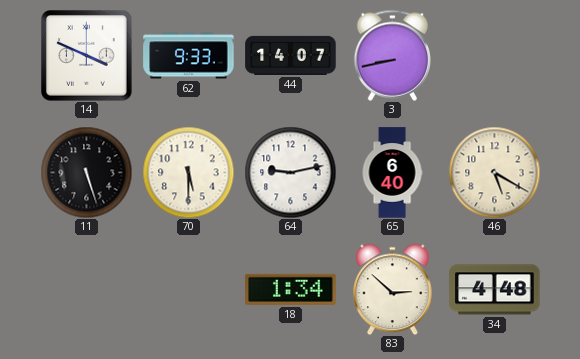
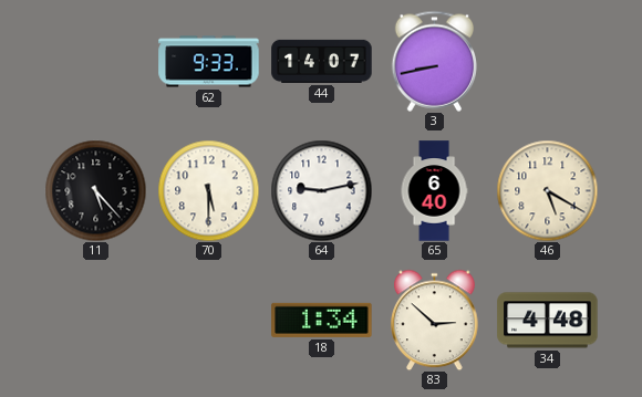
14: 3:49 -> none (87, 56)
11: 5:27 -> 5:23 (95, 190)
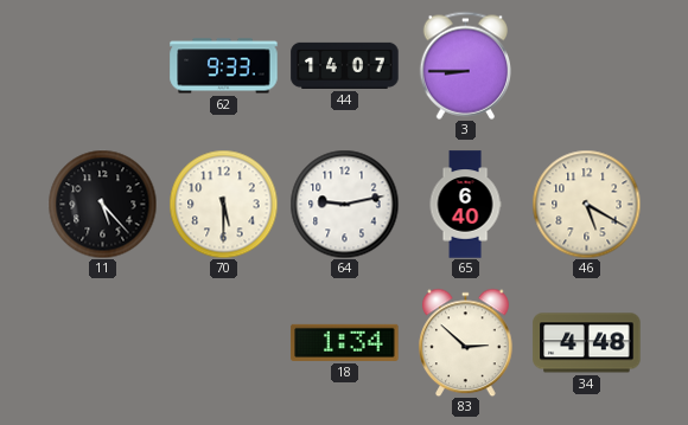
3: 8:43 -> 8:45 (466, 65)
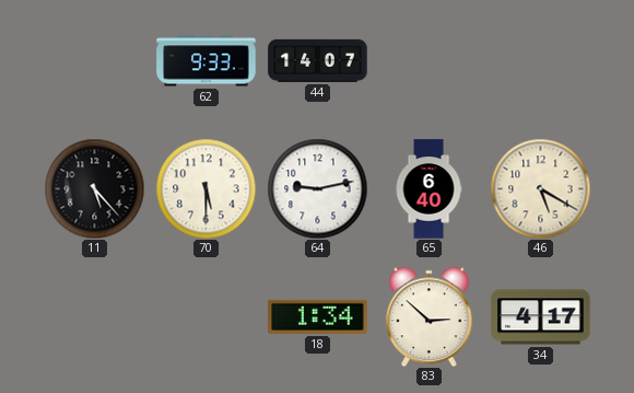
3: 8:45 -> none (466, 65)
34: 4:48 -> 4:17 (541, 317)
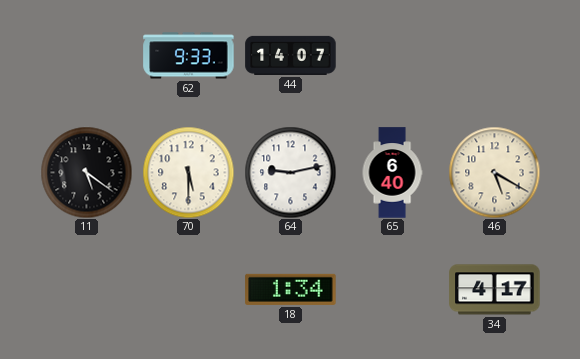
11: 5:23 -> 5:21 (86, 172)
83: 2:52 -> none (430, 316)
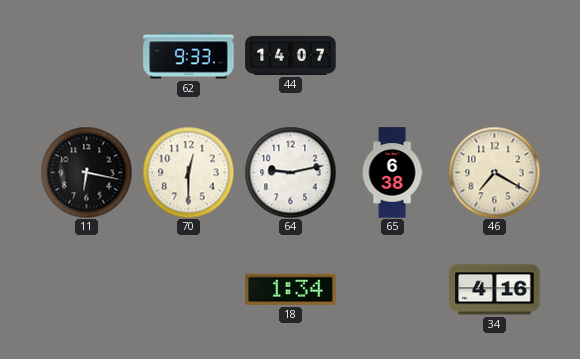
11: 5:21 -> 6:17 (86, 172)
70: 5:30 -> 12:30 (188, 172)
65: 6:40 -> 6:38 (392, 173)
46: 5:20 -> 7:20 (494, 172)
34: 4:17 -> 4:16 (495, 290)
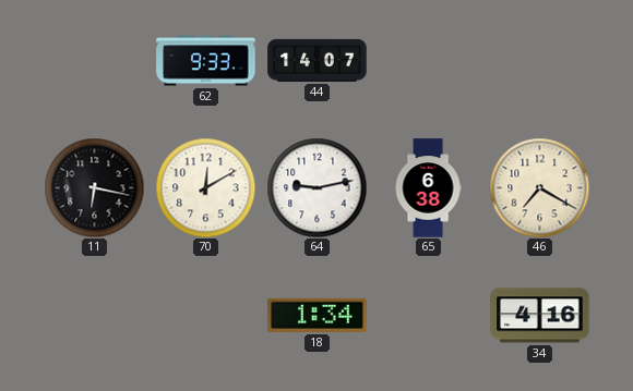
70: 12:30 -> 12:10 (205, 187)
